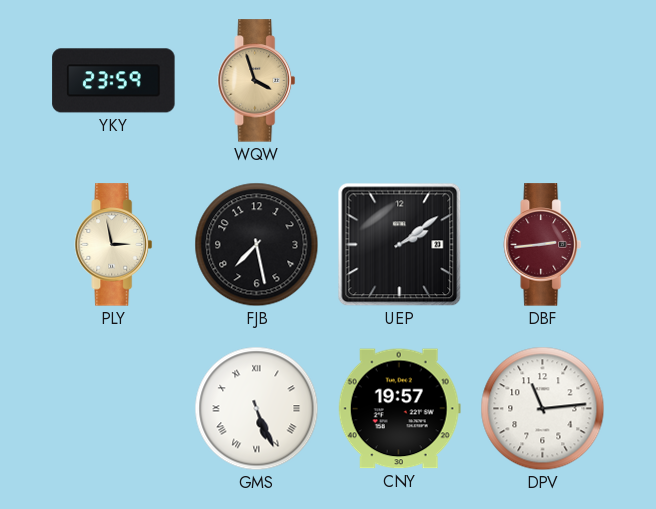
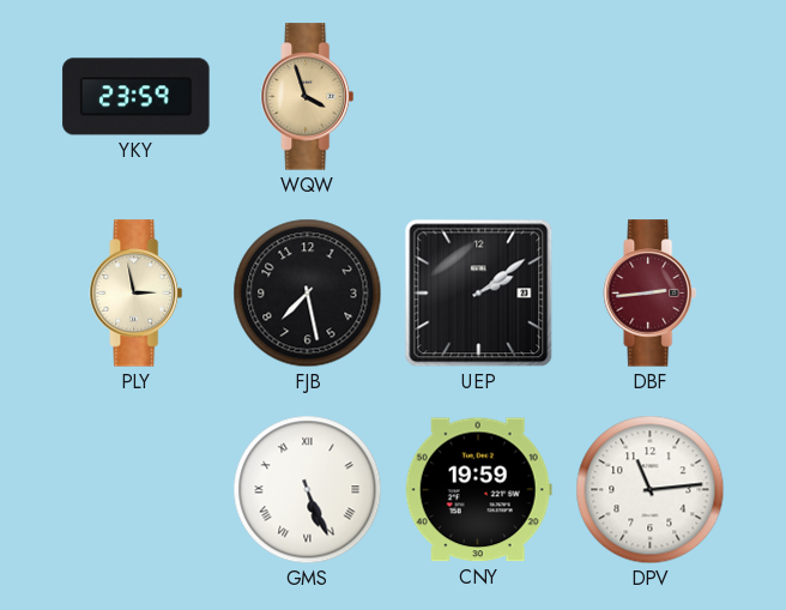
CNY: 19:57 -> 19:59 (478, 490)
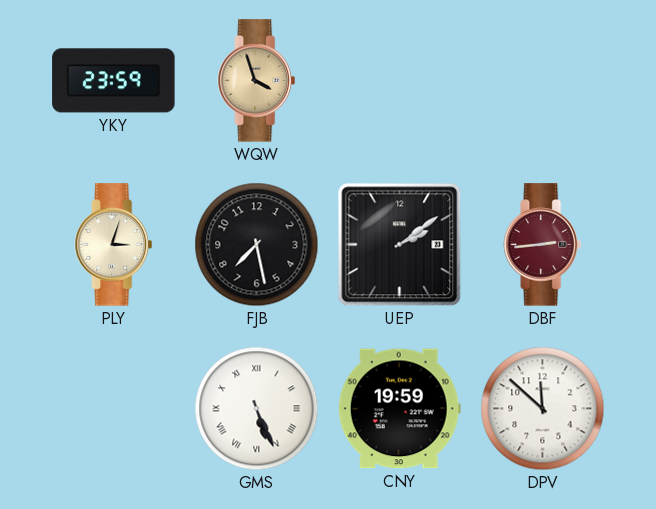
PLY: 2:58 -> 3:03 (114, 245)
DPV: 11:14 -> 11:52 (543, 409)
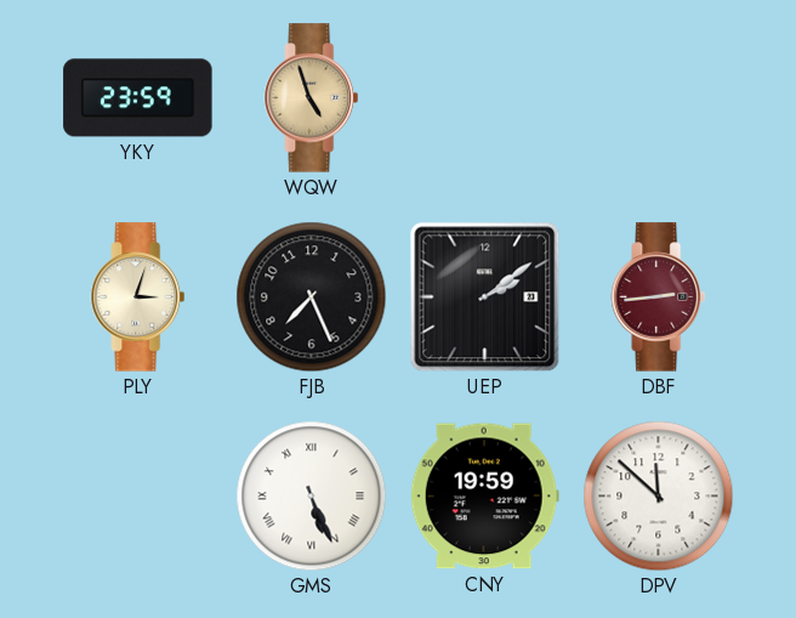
WQW: 3:57 -> 4:57 (312, 98)
FJB: 7:28 -> 7:26 (312, 297)
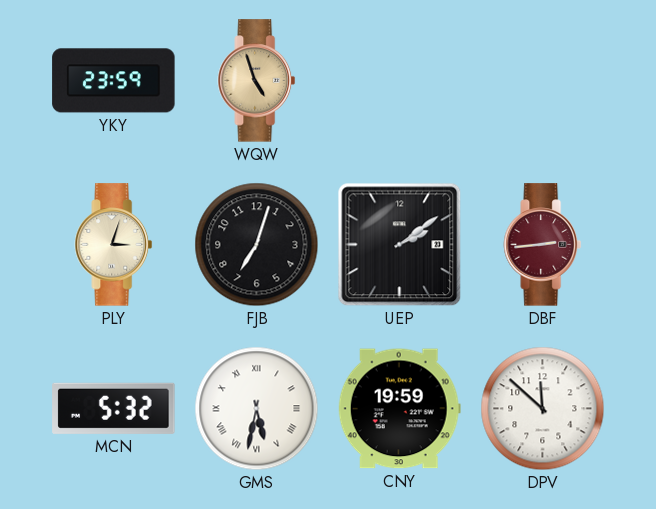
FJB: 7:26 -> 7:03 (257, 245)
MCN: none -> 5:32 (114, 408)
GMS: 5:26 -> 5:32 (257, 409)
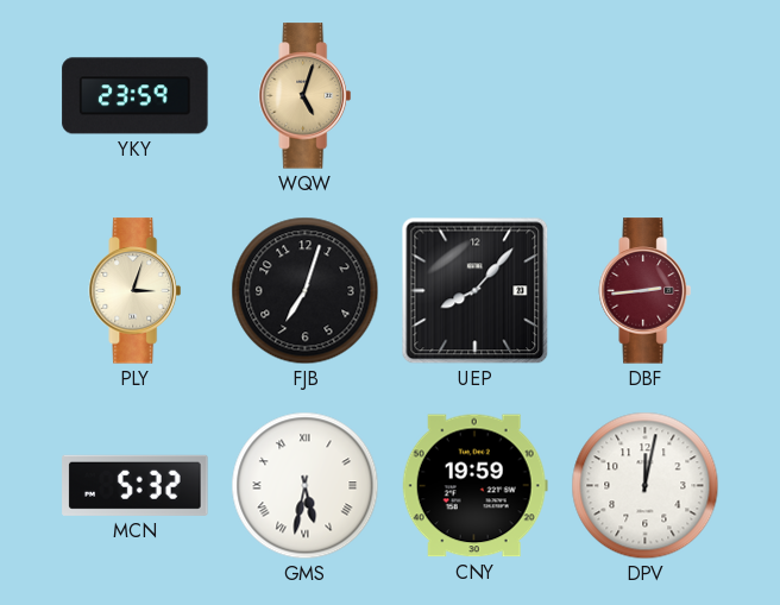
WQW: 4:57 -> 5:03 (306, 96)
UEP: 2:09 -> 8:07 (476, 291)
DPV: 11:52 -> 12:02 (646, 486)
